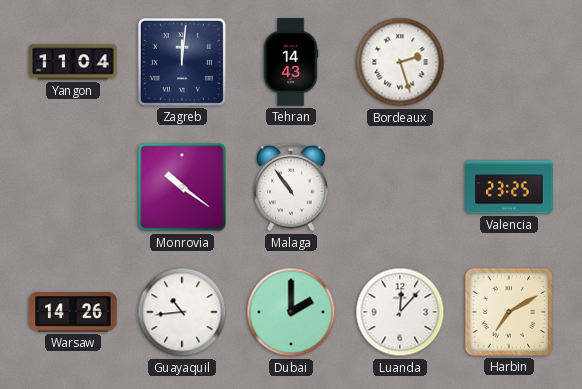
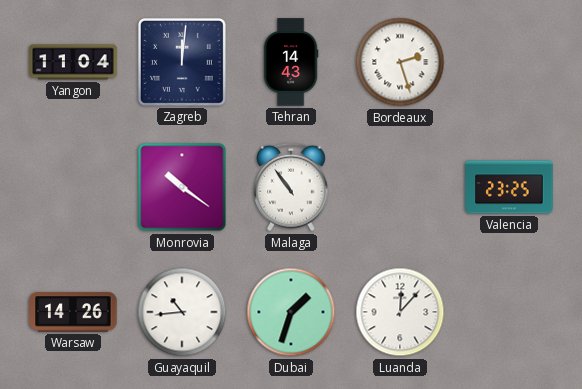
Dubai: 2:00 -> 1:33 (291, 312)
Harbin: 7:10 -> none (509, 312)
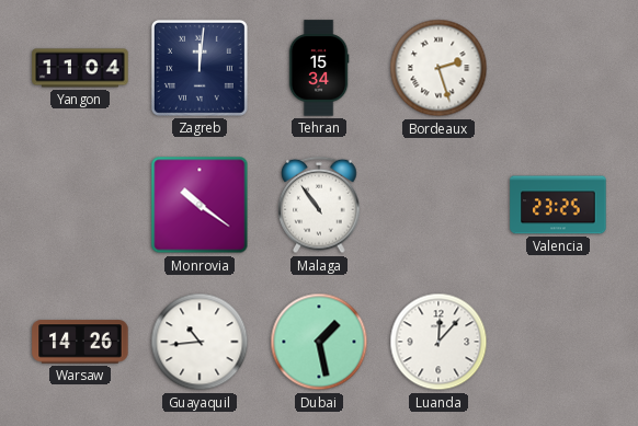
Tehran: 14:43 -> 15:34 (319, 68)
Dubai: 1:33 -> 1:28 (319, 342)
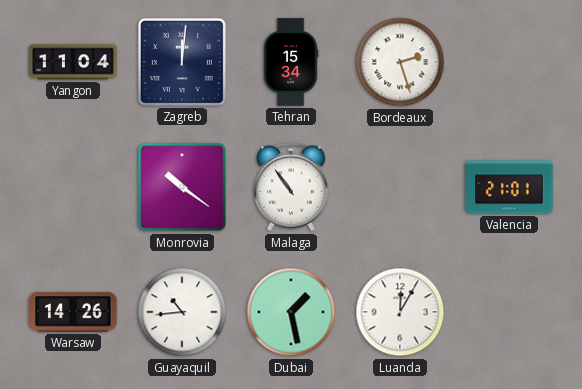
Valencia: 23:25 -> 21:01 (509, 187)
Luanda: 12:07 -> 12:05 (400, 312)
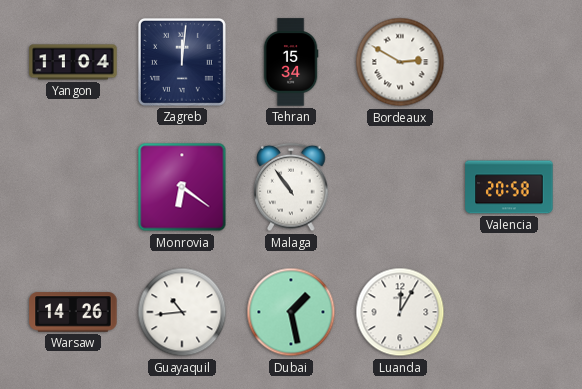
Bordeaux: 2:27 -> 2:50 (400, 62)
Monrovia: 10:21 -> 6:21 (182, 187)
Valencia: 21:01 -> 20:58 (509, 187)
